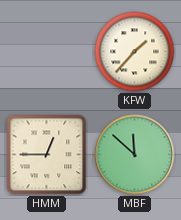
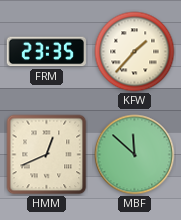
FRM: none -> 23:35 (46, 52)
HMM: 12:45 -> 12:41 (47, 155)
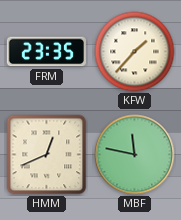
MBF: 11:52 -> 11:47 (135, 155)
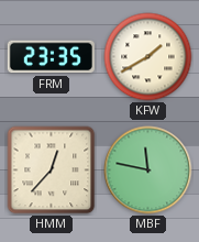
KFW: 1:37 -> 1:40 (148, 57)
HMM: 12:41 -> 12:37 (52, 170)
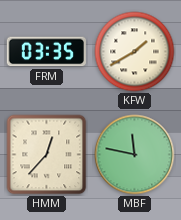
FRM: 23:35 -> 03:35 (46, 52)
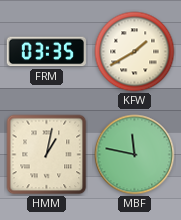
HMM: 12:37 -> 1:02 (47, 155)
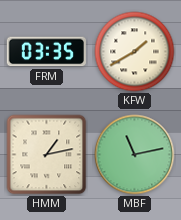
HMM: 1:02 -> 1:13 (47, 155)
MBF: 11:47 -> 11:13 (135, 155)
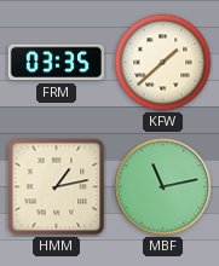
KFW: 1:40 -> 1:38 (163, 63)
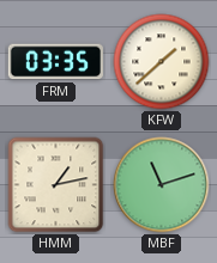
MBF: 11:13 -> 11:12 (162, 185)
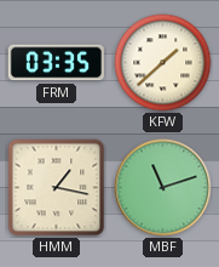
HMM: 1:13 -> 1:17 (57, 188)
